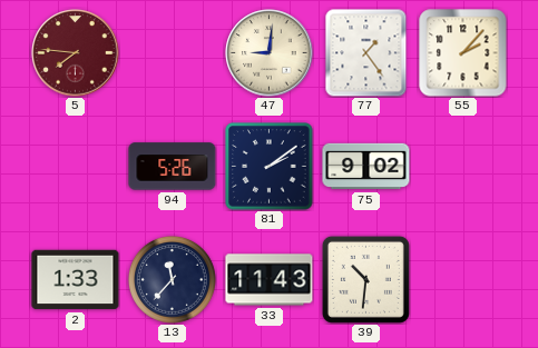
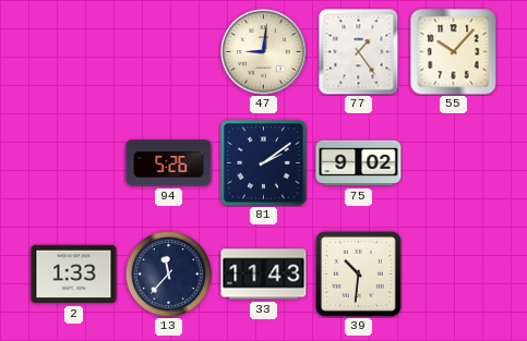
5: 7:46 -> none (76, 53)
55: 2:07 -> 10:07 (454, 52)
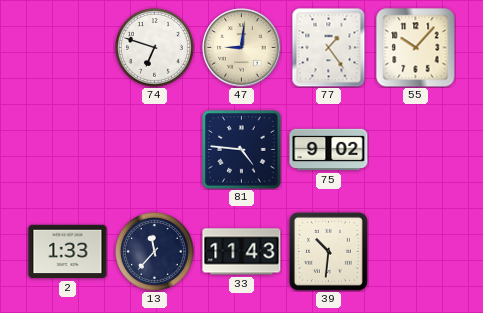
74: none -> 6:48 (154, 47)
94: 5:26 -> none (169, 163)
81: 2:09 -> 4:46 (242, 150)
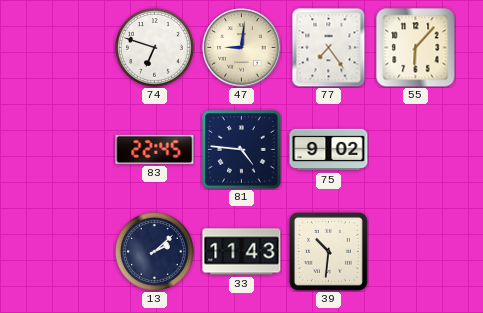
77: 1:24 -> 7:24 (329, 48)
55: 10:07 -> 6:07 (416, 48)
83: none -> 22:45 (155, 149)
2: 1:33 -> none (68, 252)
13: 11:37 -> 2:08 (154, 251)
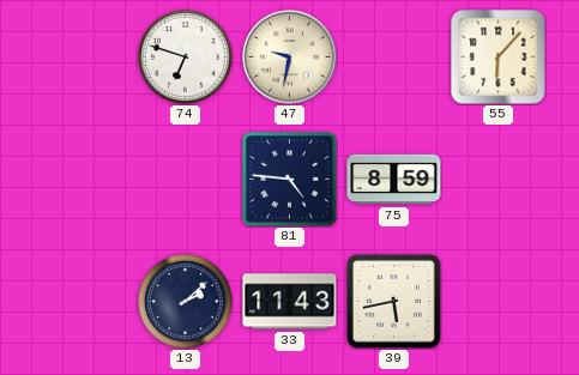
47: 9:01 -> 9:32 (290, 58)
77: 7:24 -> none (329, 48)
83: 22:45 -> none (155, 149)
75: 9:02 -> 8:59 (394, 180)
39: 10:31 -> 5:43 (393, 301)
